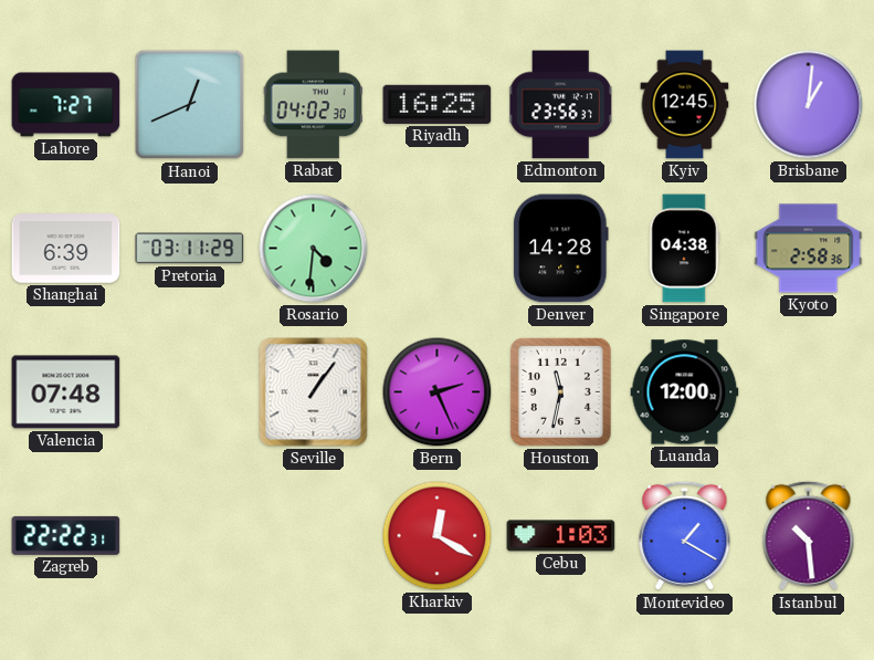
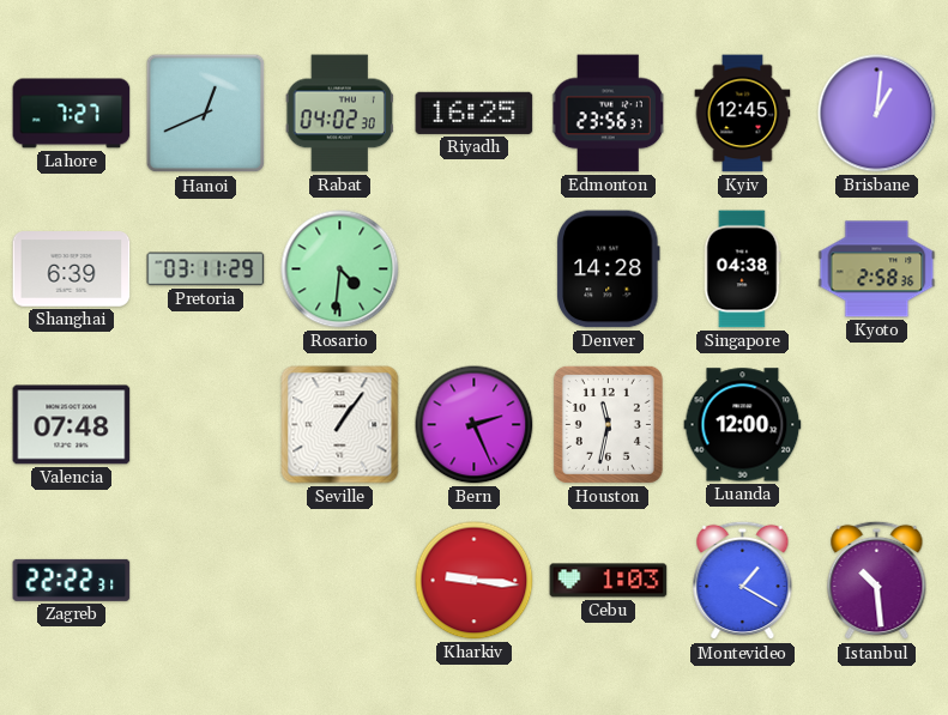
Kharkiv: 12:20 -> 9:16 (475, 581)
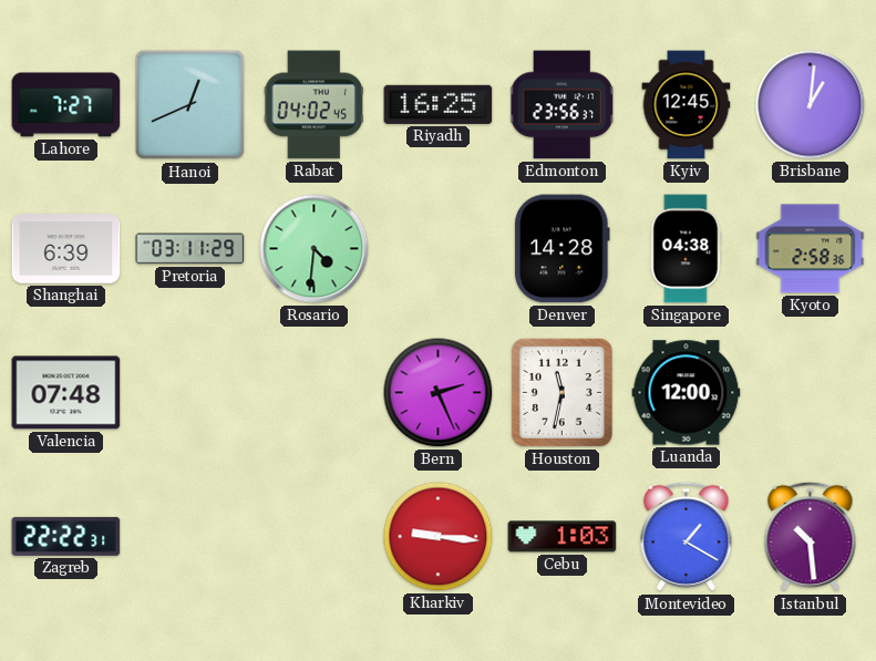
Rabat: 04:02:30 -> 04:02:45 (313, 105)
Seville: 1:06 -> none (340, 425)
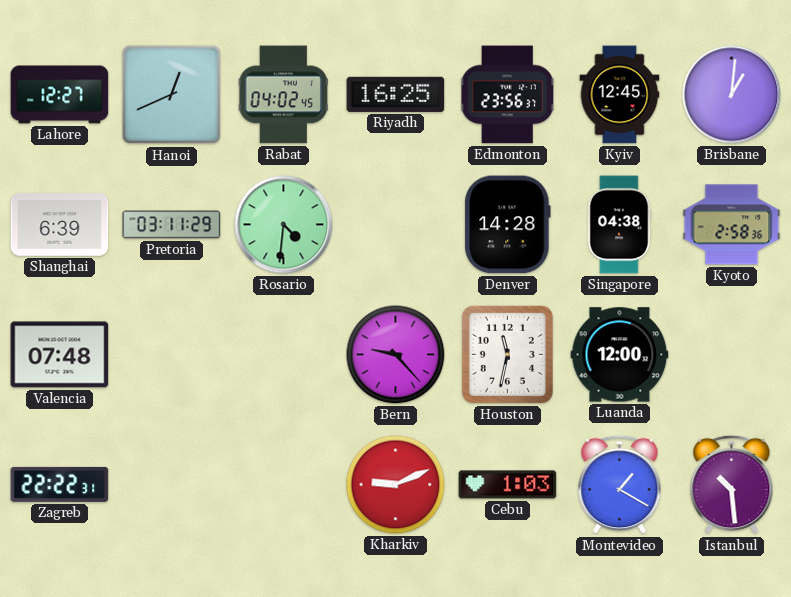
Lahore: 7:27 -> 12:27 (60, 95)
Bern: 2:26 -> 9:23 (396, 355)
Kharkiv: 9:16 -> 9:11 (396, 485)
